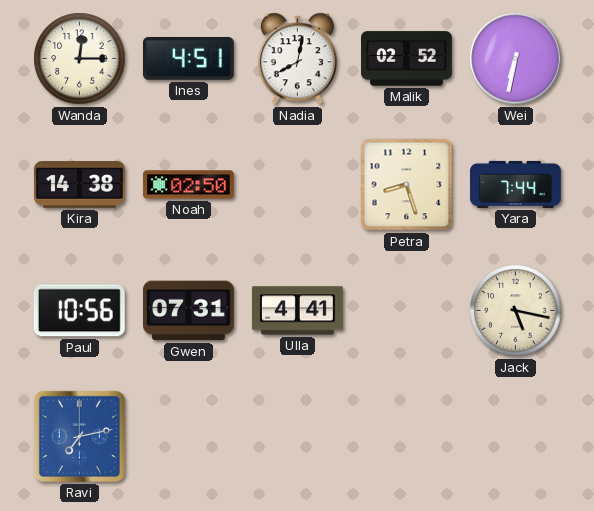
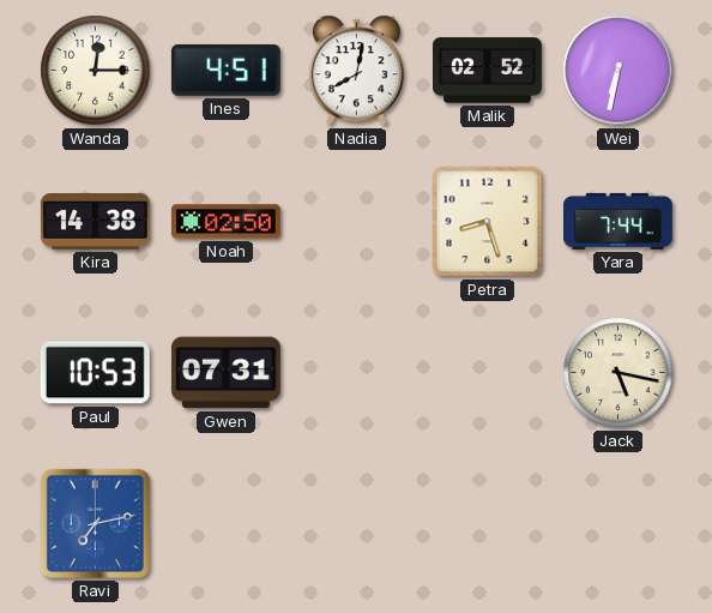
Paul: 10:56 -> 10:53 (95, 373)
Ulla: 4:41 -> none (297, 311)
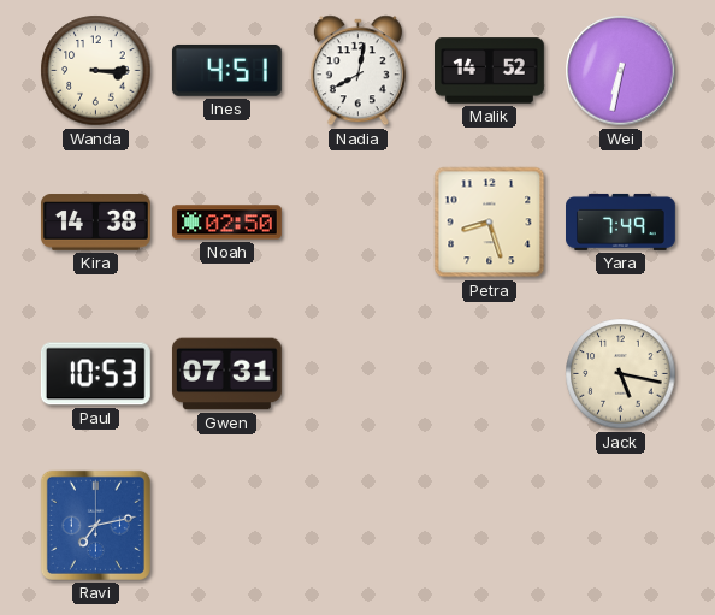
Wanda: 12:15 -> 3:15 (96, 71)
Malik: 02:52 -> 14:52 (490, 71)
Yara: 7:44 -> 7:49 (621, 221)
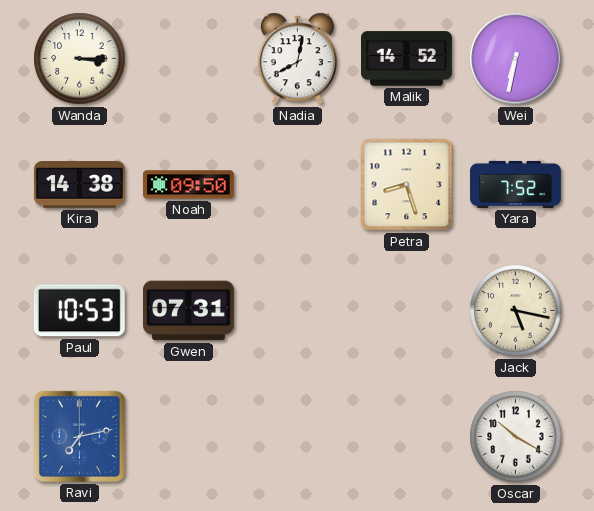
Ines: 4:51 -> none (226, 70)
Noah: 02:50 -> 09:50 (188, 185)
Yara: 7:49 -> 7:52 (516, 184)
Oscar: none -> 10:20 (516, 437)
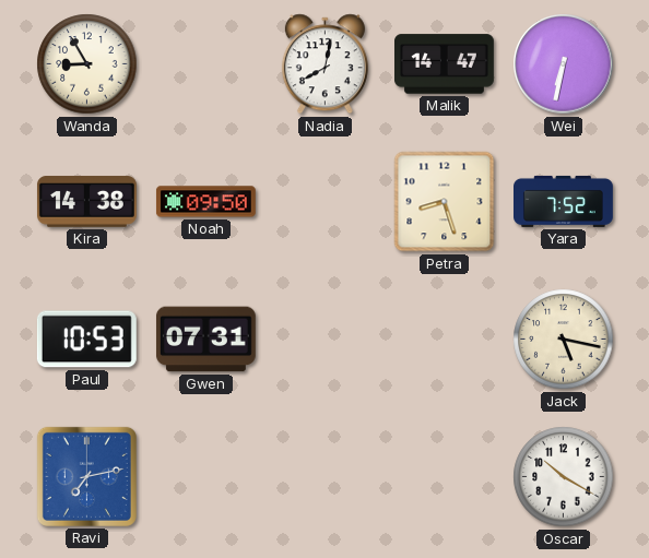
Wanda: 3:15 -> 8:55 (87, 64)
Malik: 14:52 -> 14:47 (445, 64)
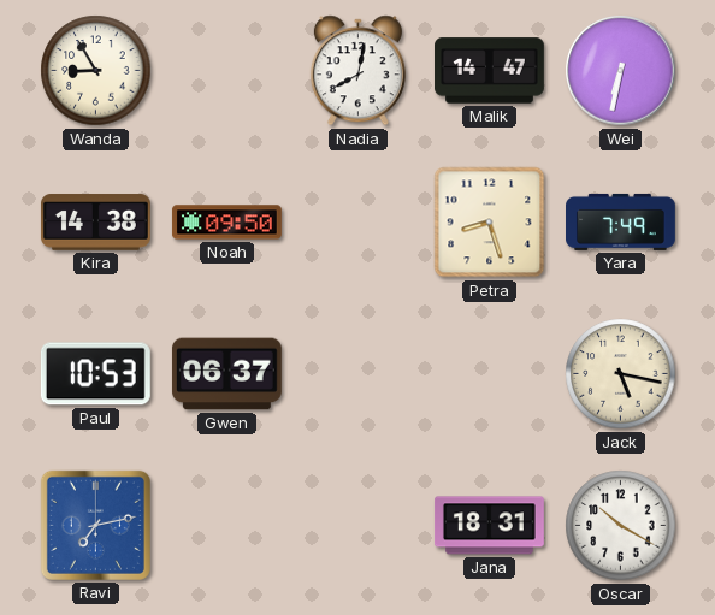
Yara: 7:52 -> 7:49 (621, 221)
Gwen: 07:31 -> 06:37 (226, 374)
Jana: none -> 18:31 (489, 526)
